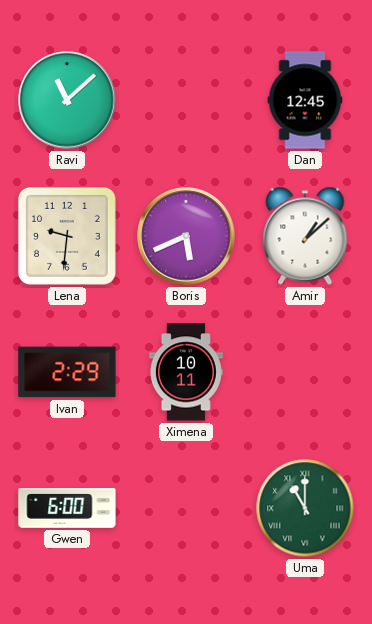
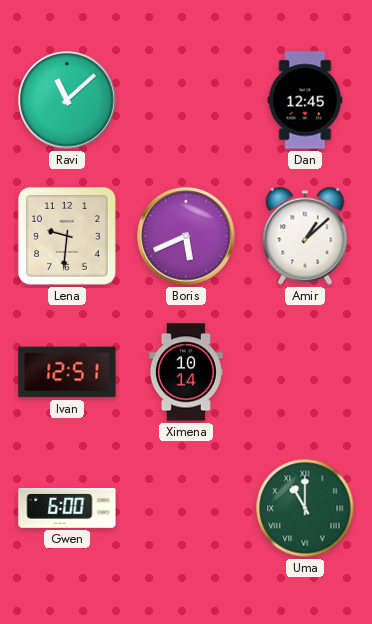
Ivan: 2:29 -> 12:51 (67, 372)
Ximena: 10:11 -> 10:14 (186, 372)
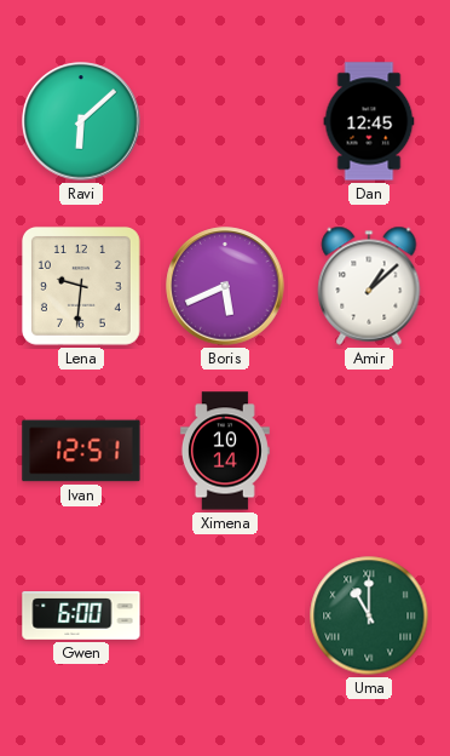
Ravi: 11:08 -> 6:08 (81, 121)
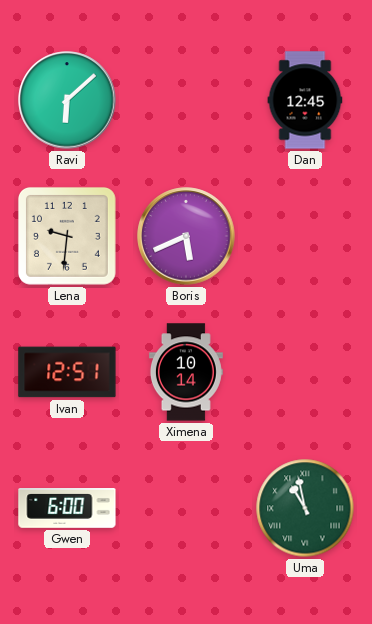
Amir: 1:08 -> none (369, 286)
Uma: 11:00 -> 10:58 (305, 508)
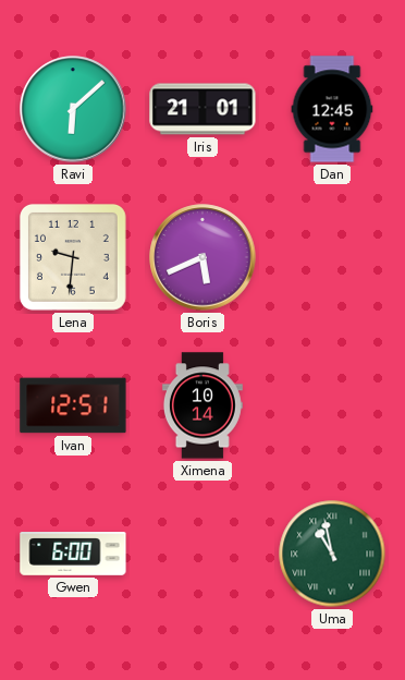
Iris: none -> 21:01 (202, 109)
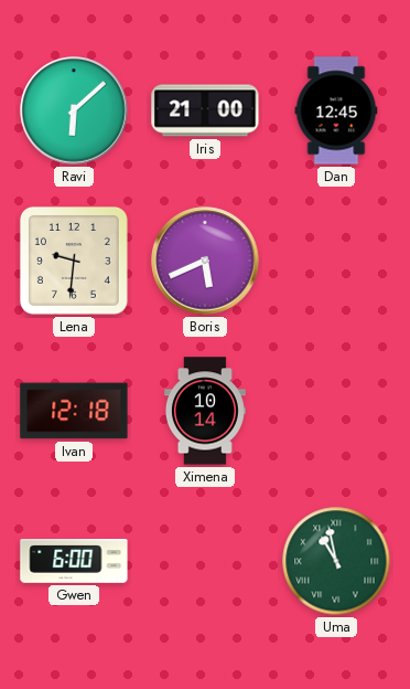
Iris: 21:01 -> 21:00 (205, 110)
Ivan: 12:51 -> 12:18 (74, 411)
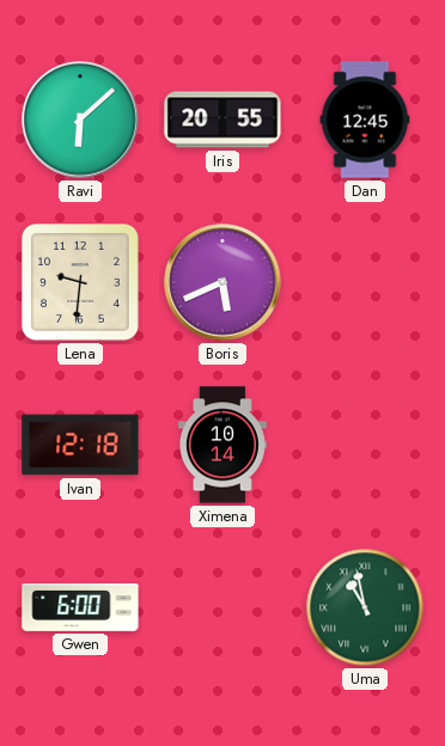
Iris: 21:00 -> 20:55 (222, 120)
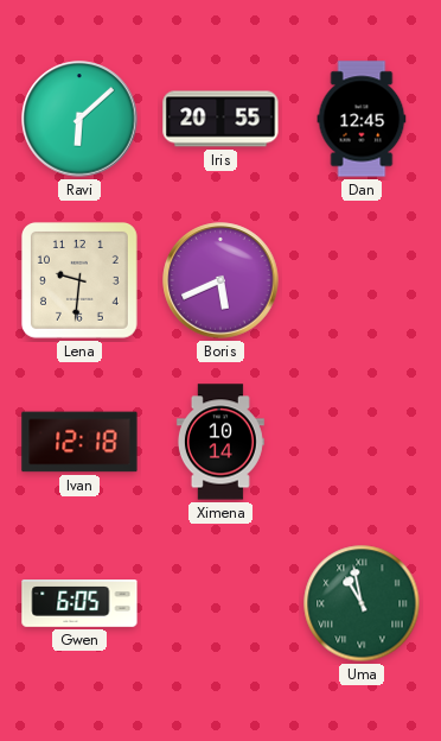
Gwen: 6:00 -> 6:05 (79, 604)
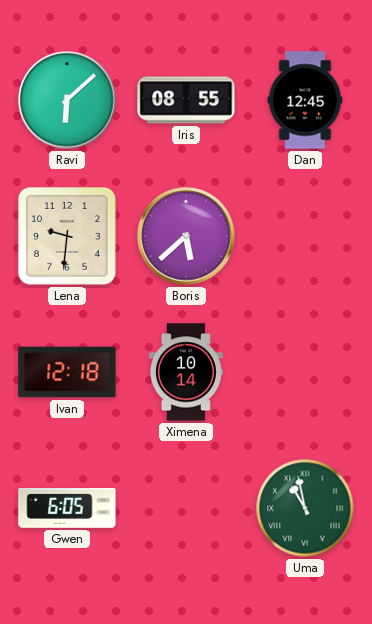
Iris: 20:55 -> 08:55 (186, 100)
Boris: 5:41 -> 5:38 (186, 236)
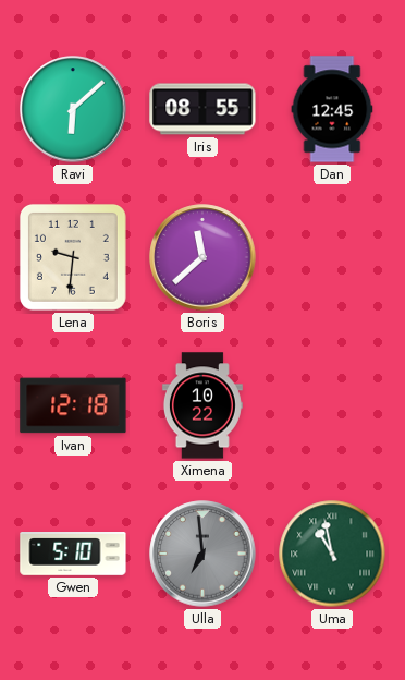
Boris: 5:38 -> 11:38 (202, 257)
Ximena: 10:14 -> 10:22 (202, 405)
Gwen: 6:05 -> 5:10 (73, 555)
Ulla: none -> 6:59 (202, 554)
